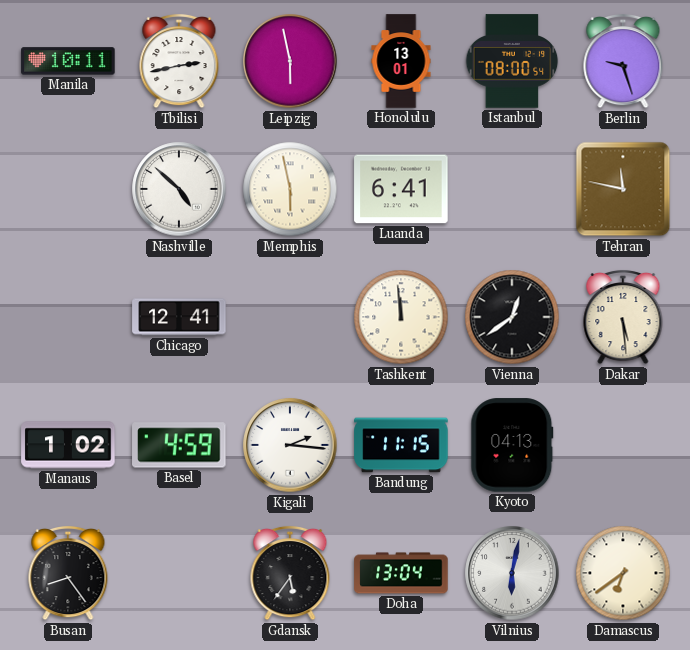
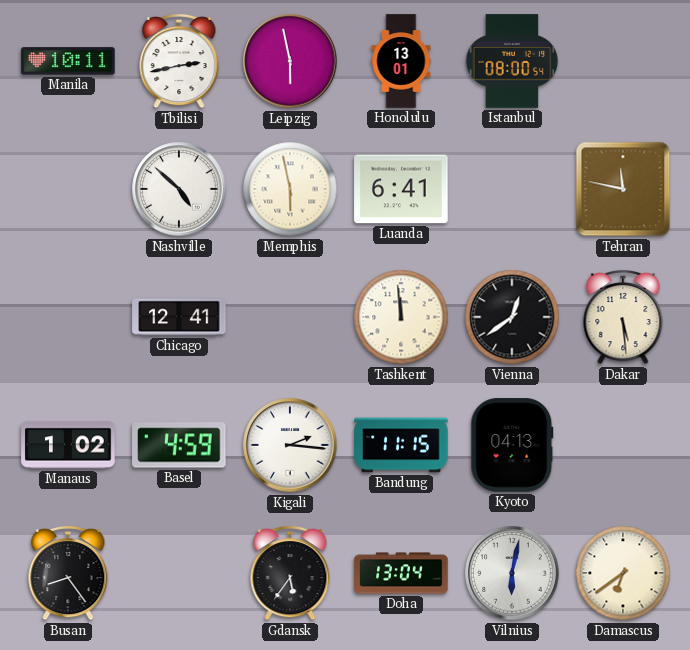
Berlin: 9:27 -> none (623, 61)
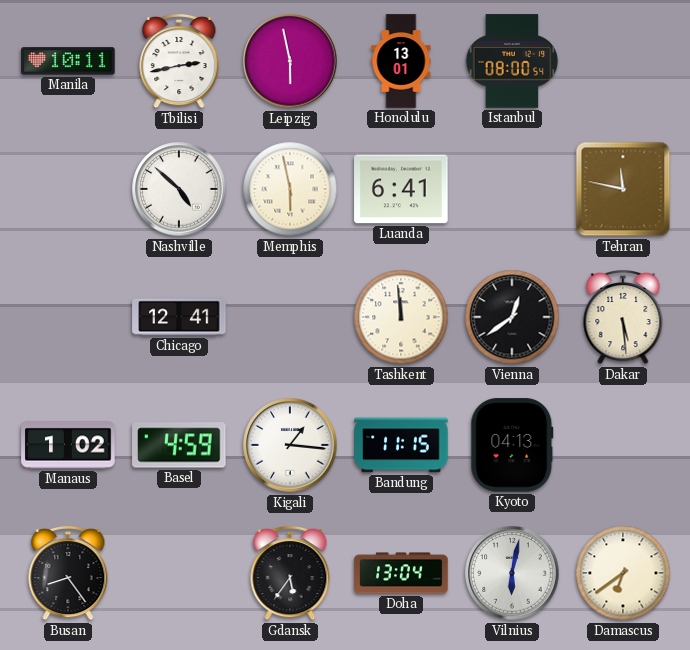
Kigali: 2:16 -> 1:16 (290, 445)
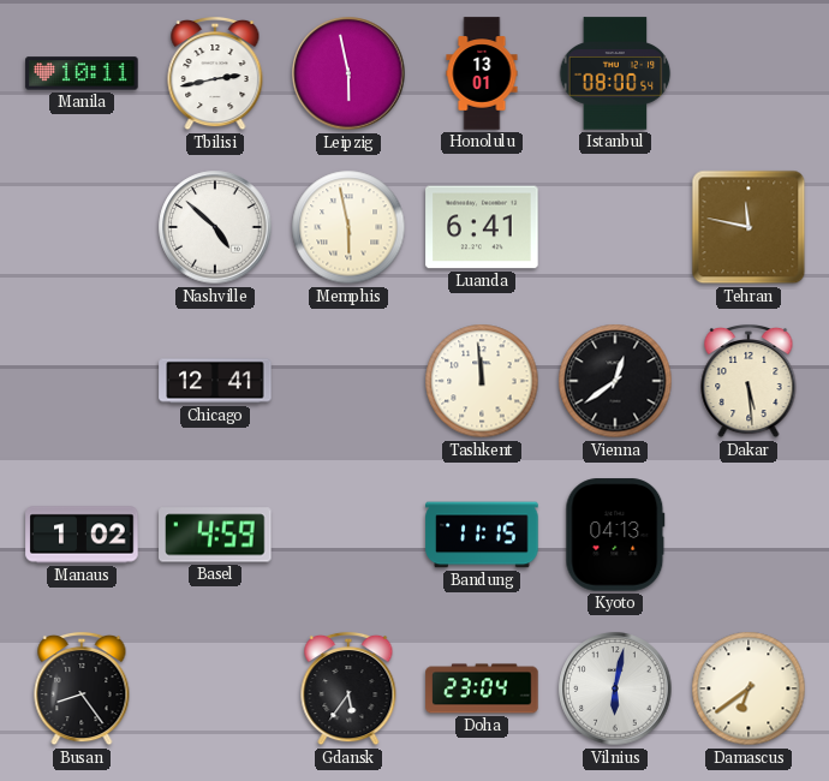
Kigali: 1:16 -> none (290, 445)
Doha: 13:04 -> 23:04 (482, 688)
